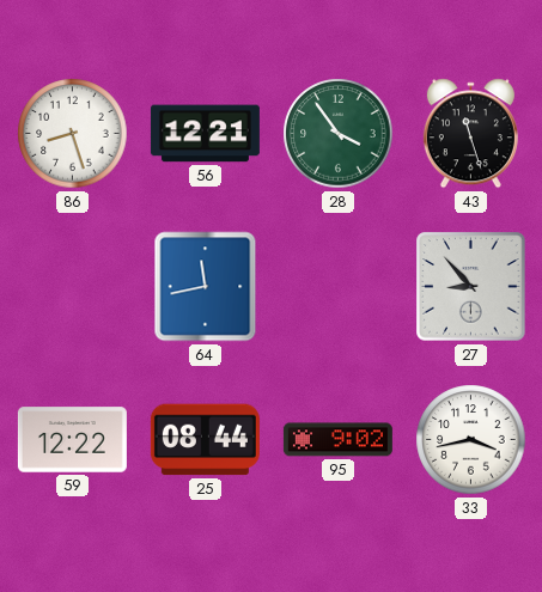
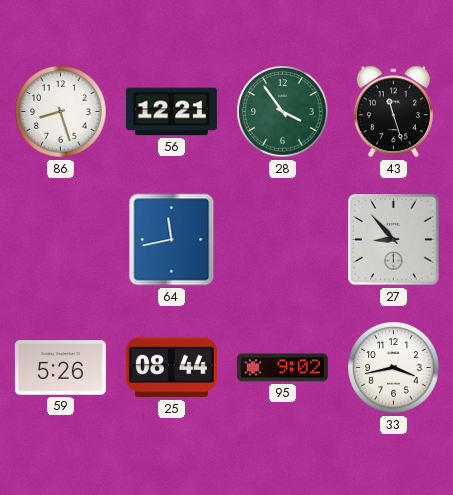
59: 12:22 -> 5:26 (60, 368)
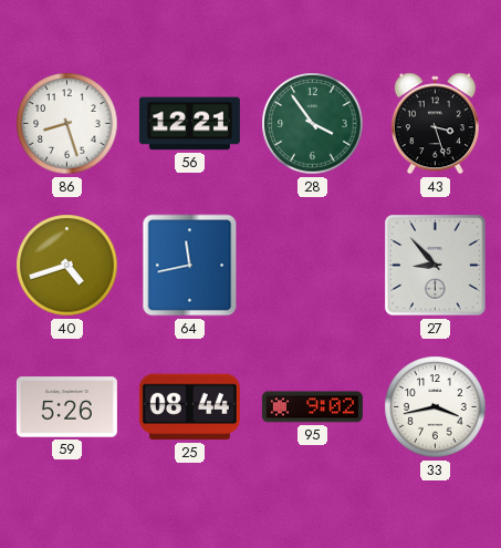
43: 11:27 -> 3:27 (435, 124)
40: none -> 4:42 (67, 266)
